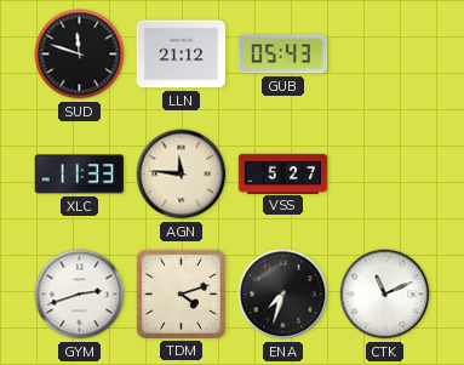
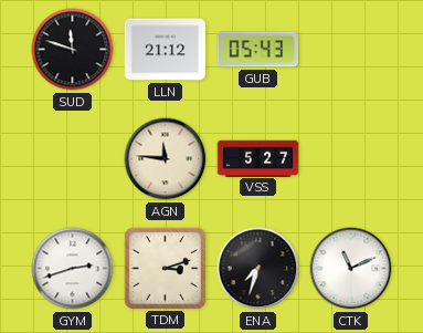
XLC: 11:33 -> none (80, 175)
TDM: 4:12 -> 3:12 (165, 268)
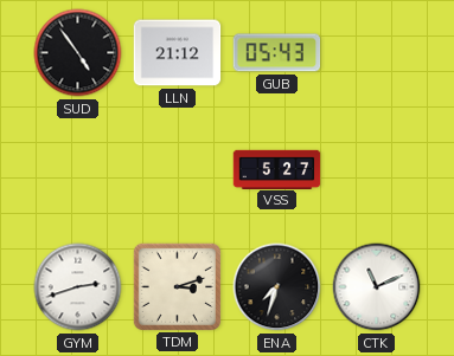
SUD: 11:48 -> 4:54 (78, 53)
AGN: 11:46 -> none (166, 159)
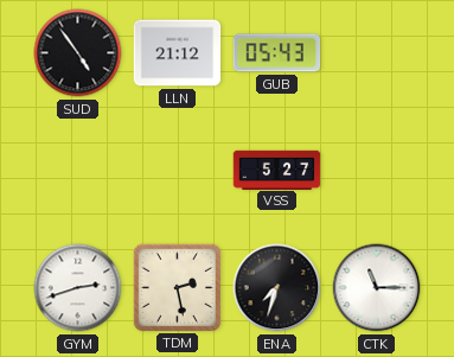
TDM: 3:12 -> 2:28 (177, 287)
CTK: 11:11 -> 11:15 (377, 288)
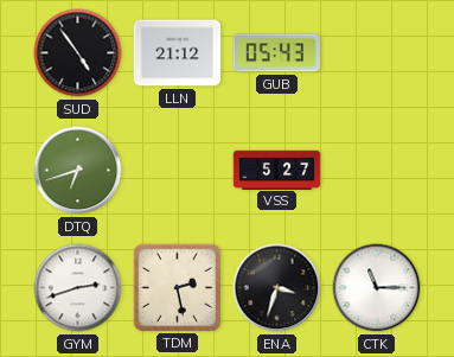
DTQ: none -> 6:42 (78, 171)
ENA: 7:33 -> 3:33 (277, 288)
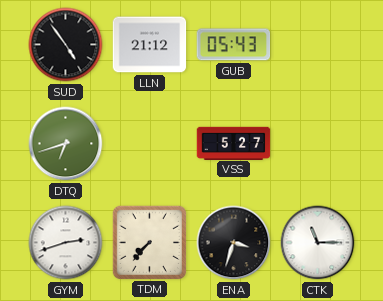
TDM: 2:28 -> 7:37 (149, 242)
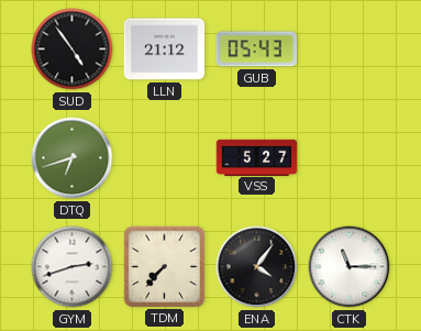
ENA: 3:33 -> 4:06 (257, 267)
